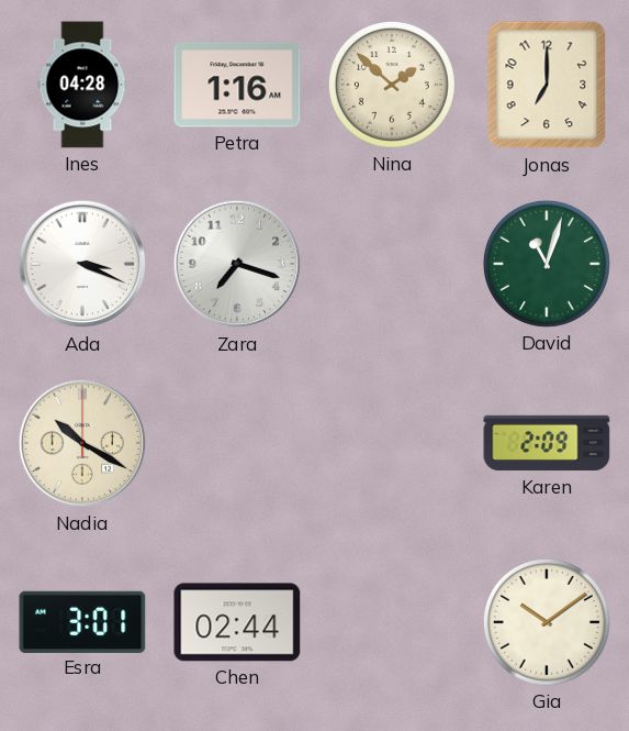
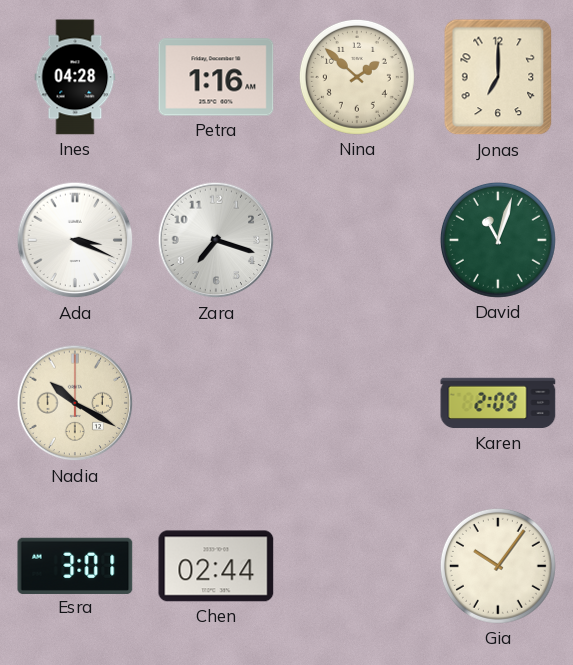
Gia: 10:09 -> 10:06 (498, 566)
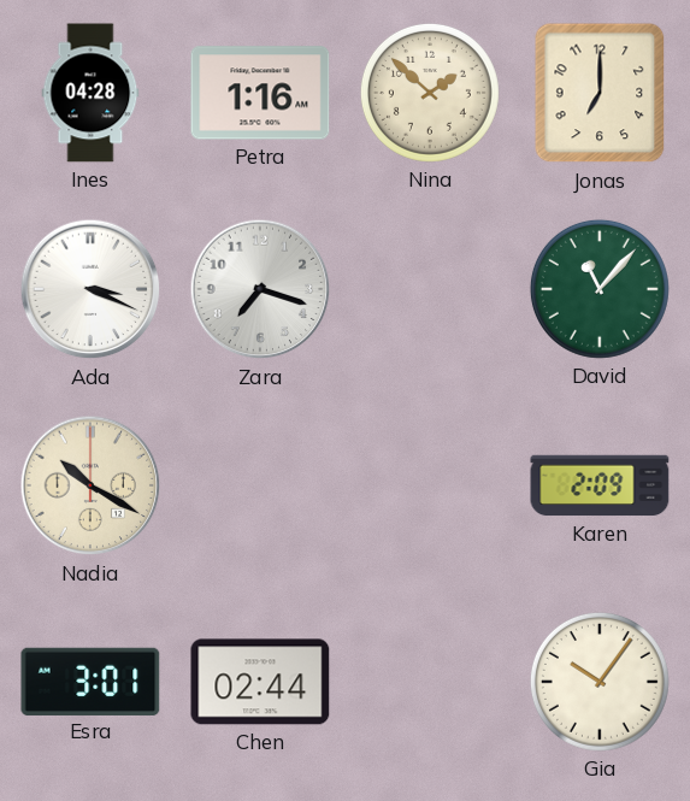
David: 11:03 -> 11:07 (600, 289)
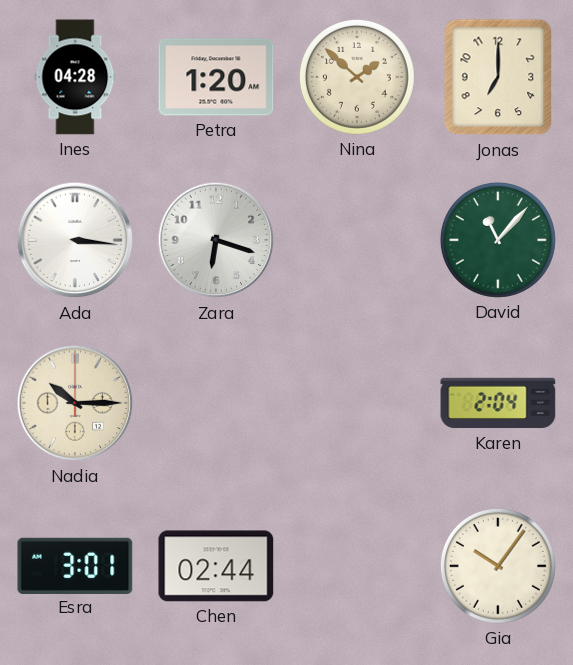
Petra: 1:16 -> 1:20 (216, 77)
Ada: 3:19 -> 3:16 (75, 240)
Zara: 7:18 -> 6:18 (216, 240)
Nadia: 10:20 -> 10:15 (75, 403)
Karen: 2:09 -> 2:04 (498, 403)
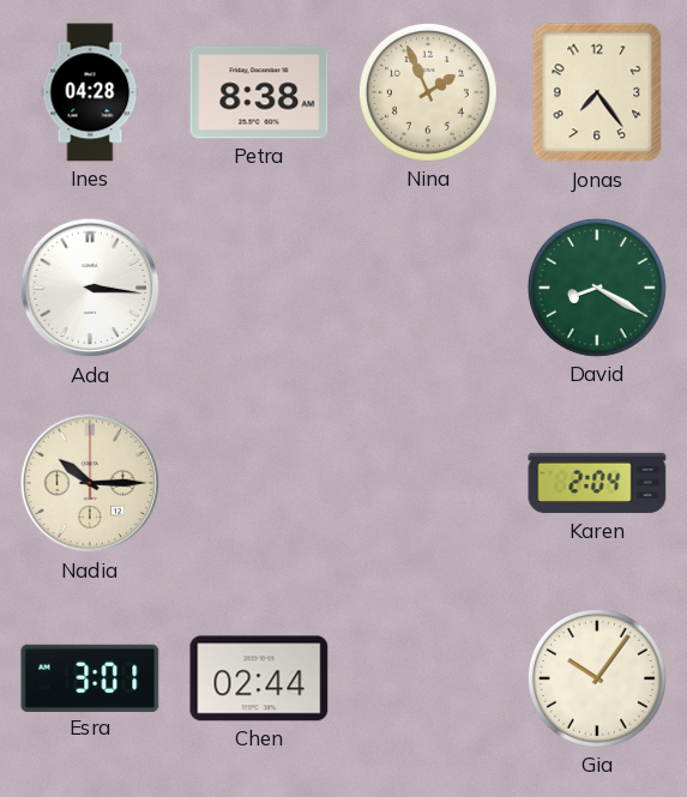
Petra: 1:20 -> 8:38 (259, 92)
Nina: 1:52 -> 1:56 (428, 92)
Jonas: 7:00 -> 7:24 (597, 92)
Zara: 6:18 -> none (216, 240)
David: 11:07 -> 8:20 (597, 288)
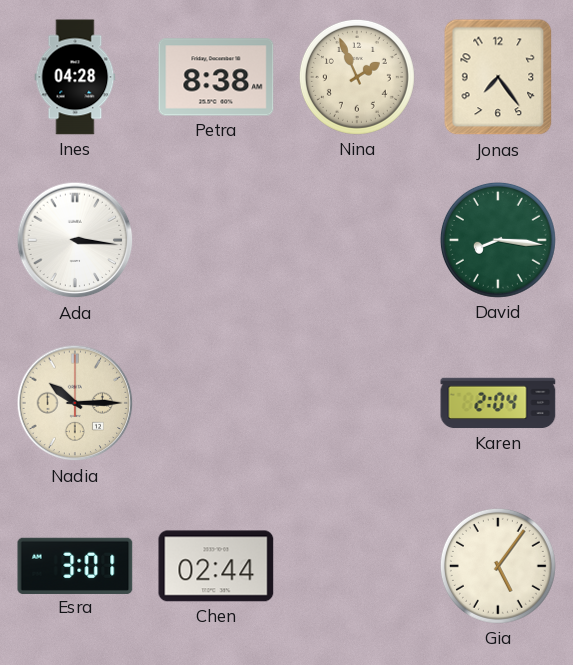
David: 8:20 -> 8:16 (498, 240)
Gia: 10:06 -> 5:06 (498, 566)
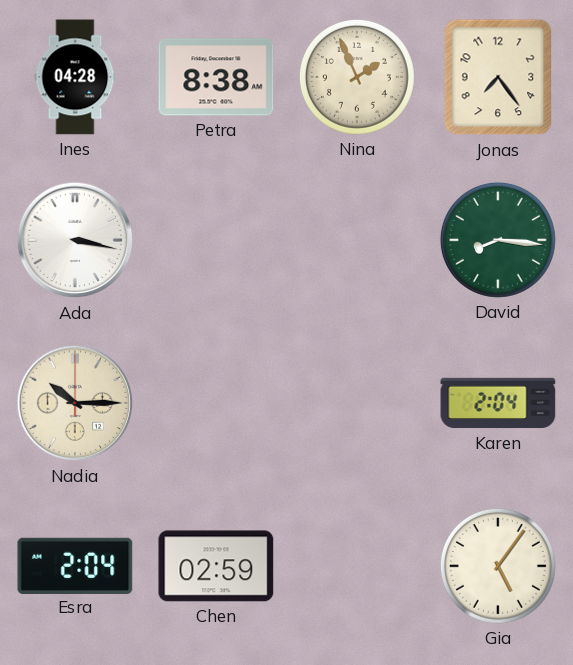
Ada: 3:16 -> 3:17 (75, 240)
Esra: 3:01 -> 2:04 (75, 565)
Chen: 02:44 -> 02:59 (216, 566)
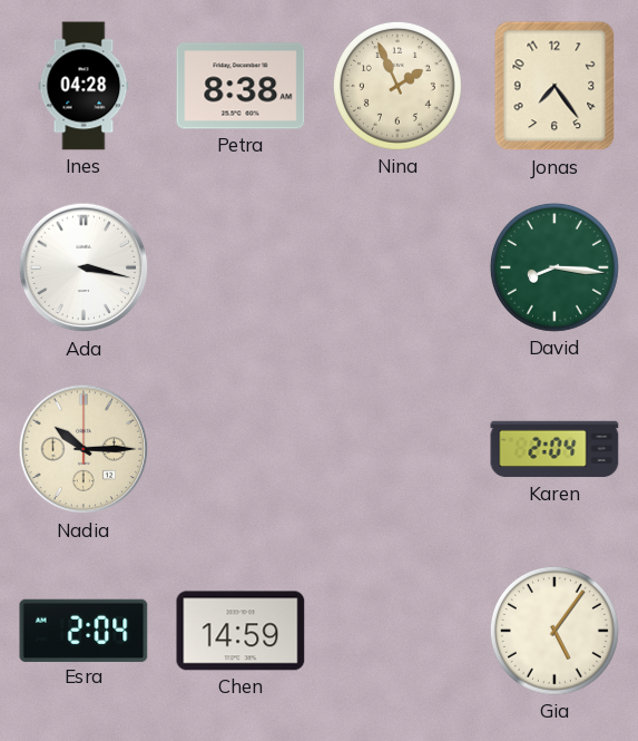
Chen: 02:59 -> 14:59 (241, 631)
